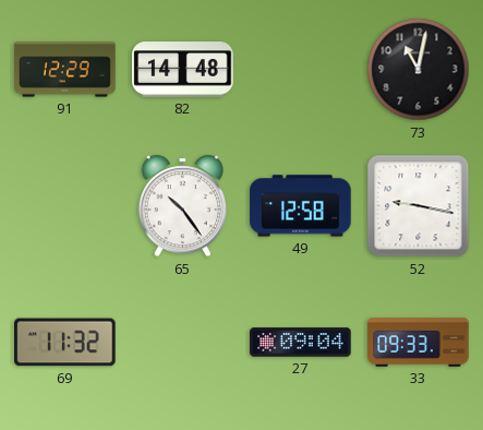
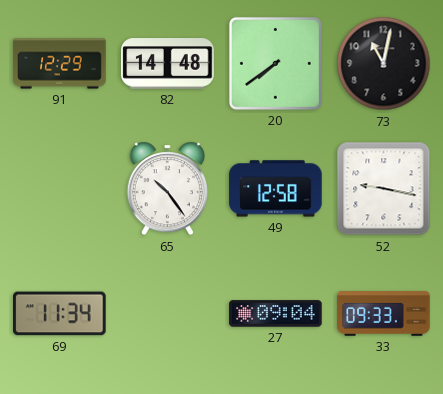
20: none -> 7:39 (275, 63)
69: 11:32 -> 11:34 (60, 314)
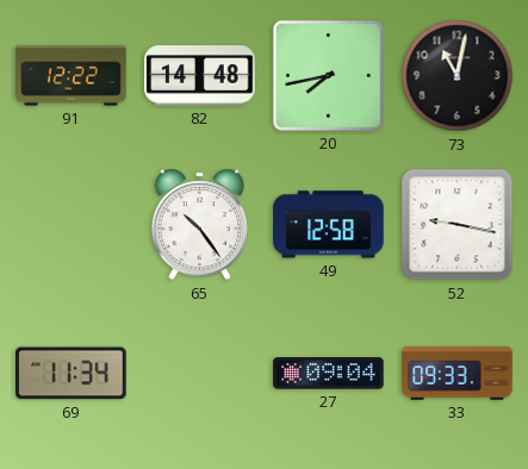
91: 12:29 -> 12:22 (72, 76)
20: 7:39 -> 7:43 (328, 75)
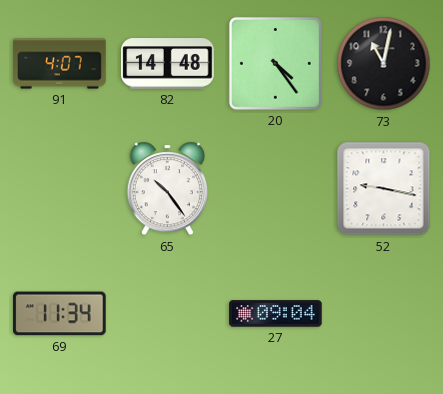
91: 12:22 -> 4:07 (60, 64)
20: 7:43 -> 4:24 (275, 63)
49: 12:58 -> none (329, 225)
33: 09:33 -> none (458, 374)
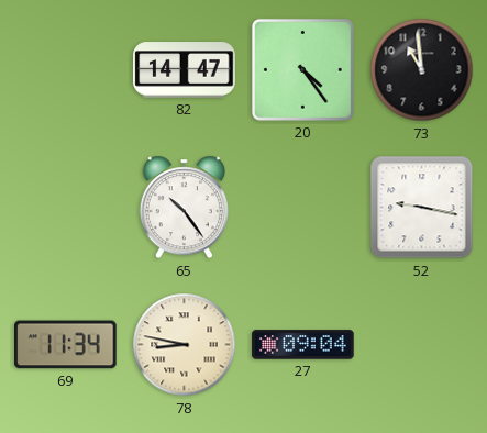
91: 4:07 -> none (60, 64)
82: 14:48 -> 14:47 (185, 70)
73: 11:02 -> 10:59 (422, 70)
78: none -> 8:47 (185, 345)
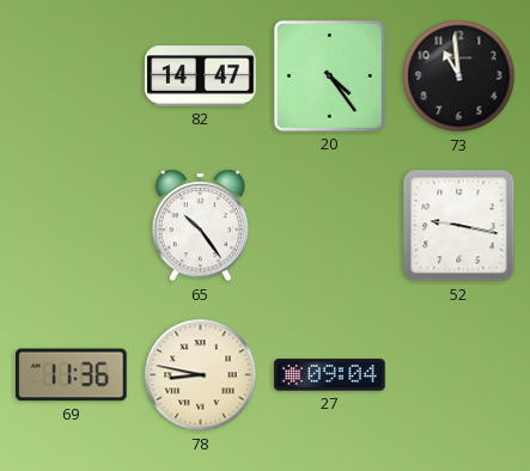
69: 11:34 -> 11:36 (72, 375)
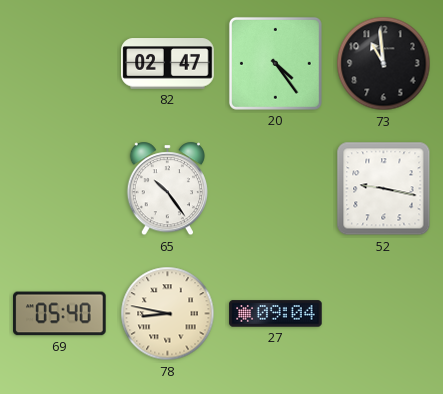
82: 14:47 -> 02:47 (168, 64)
69: 11:36 -> 05:40 (60, 314)
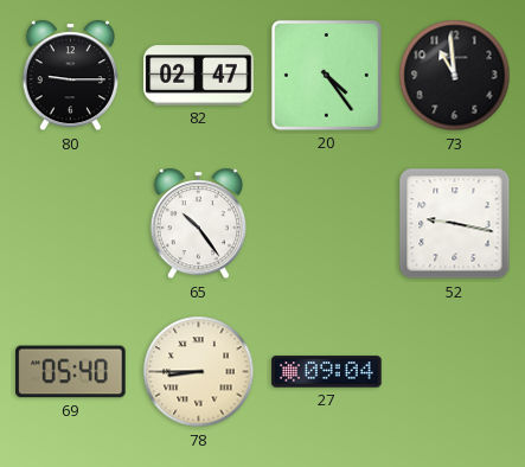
80: none -> 9:15 (70, 76)
78: 8:47 -> 8:45 (199, 372)
